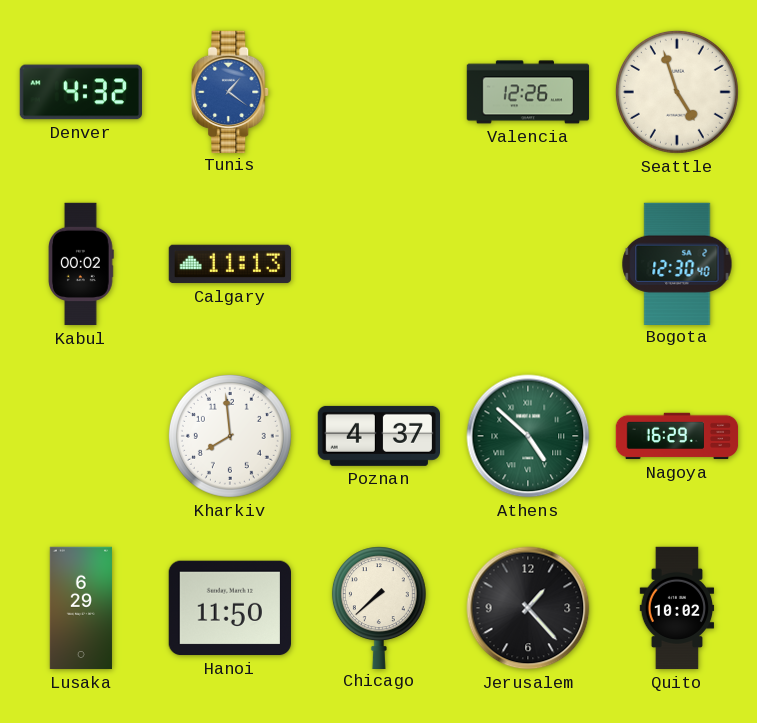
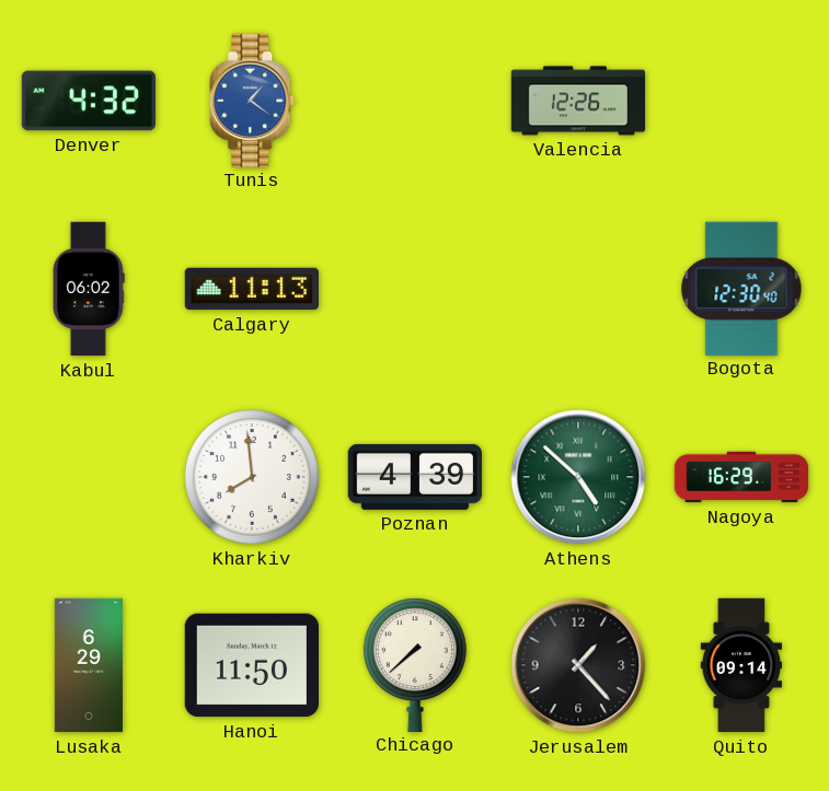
Seattle: 4:57 -> none (677, 92)
Kabul: 00:02 -> 06:02 (90, 289)
Poznan: 4:37 -> 4:39 (414, 477)
Quito: 10:02 -> 09:14 (741, 665)
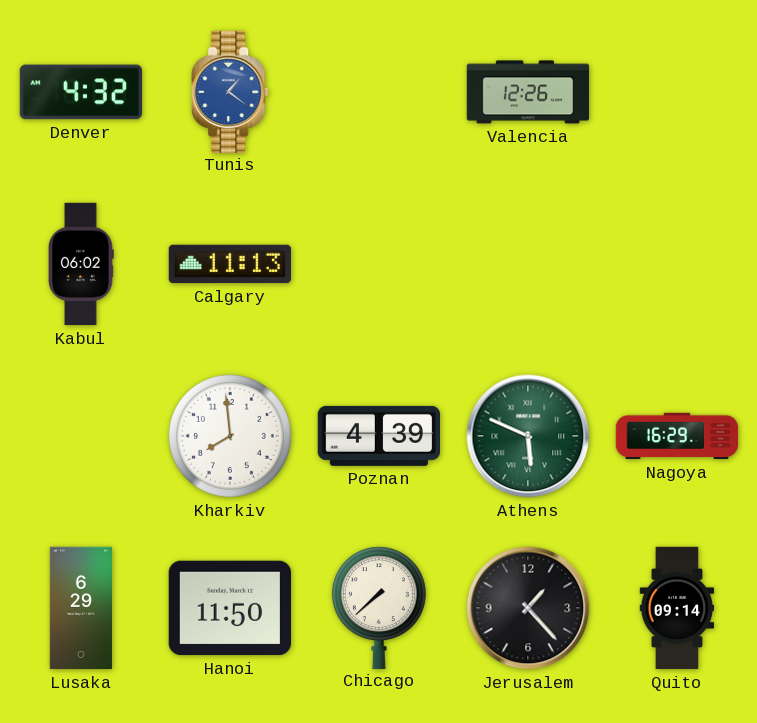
Bogota: 12:30 -> none (741, 288)
Athens: 4:52 -> 5:49 (528, 436)
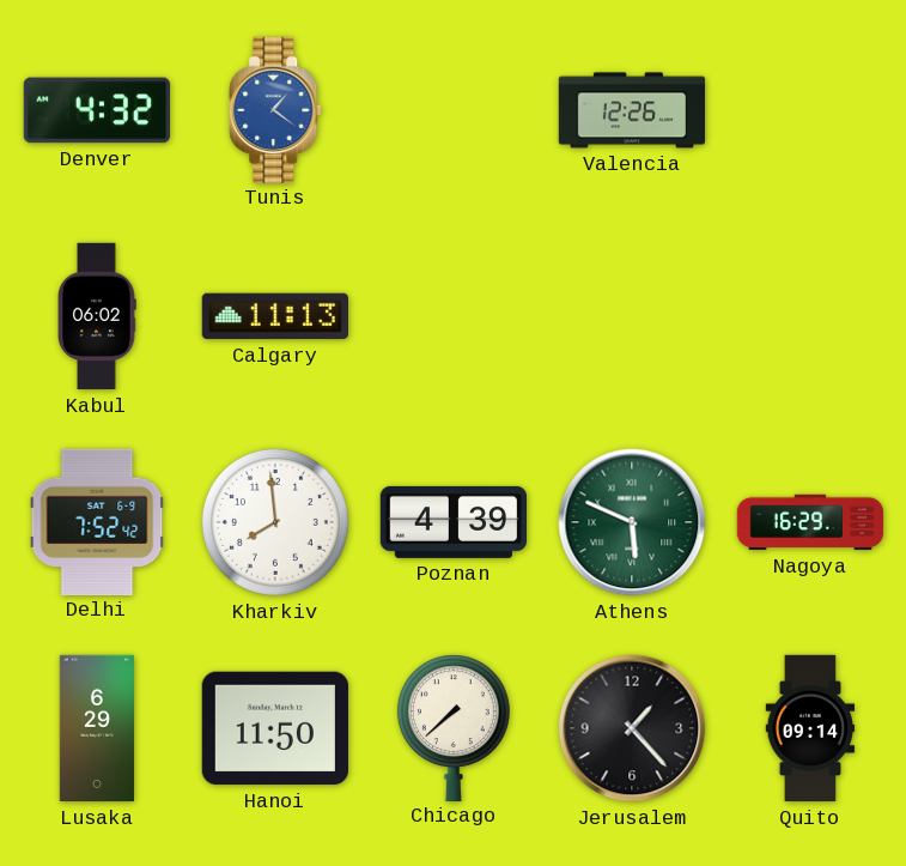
Delhi: none -> 7:52 (97, 521)
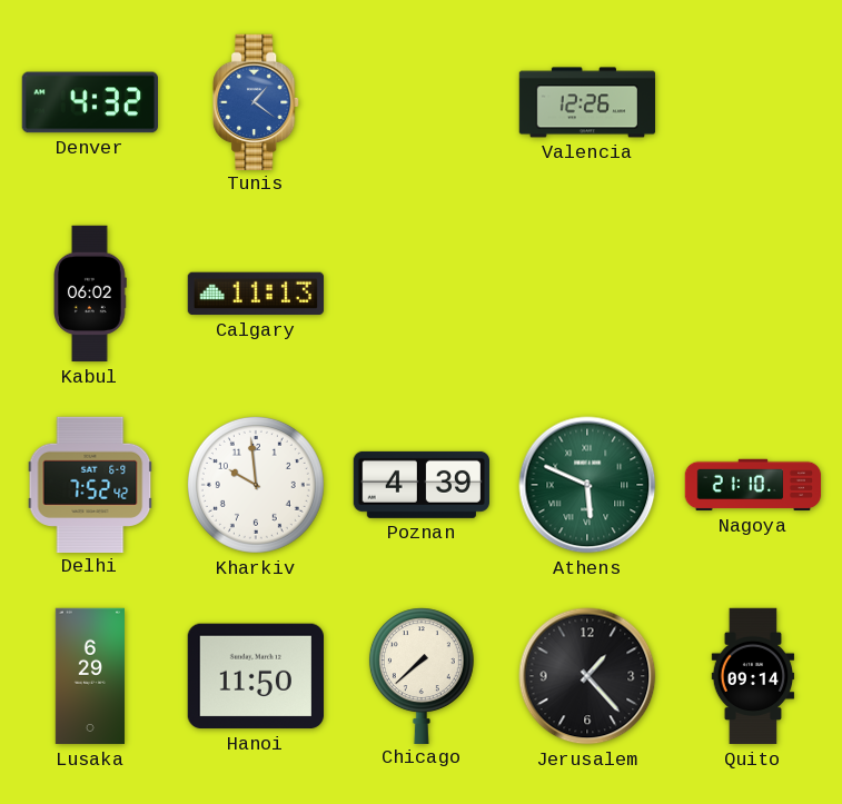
Kharkiv: 7:59 -> 9:59 (256, 485)
Nagoya: 16:29 -> 21:10 (753, 485)
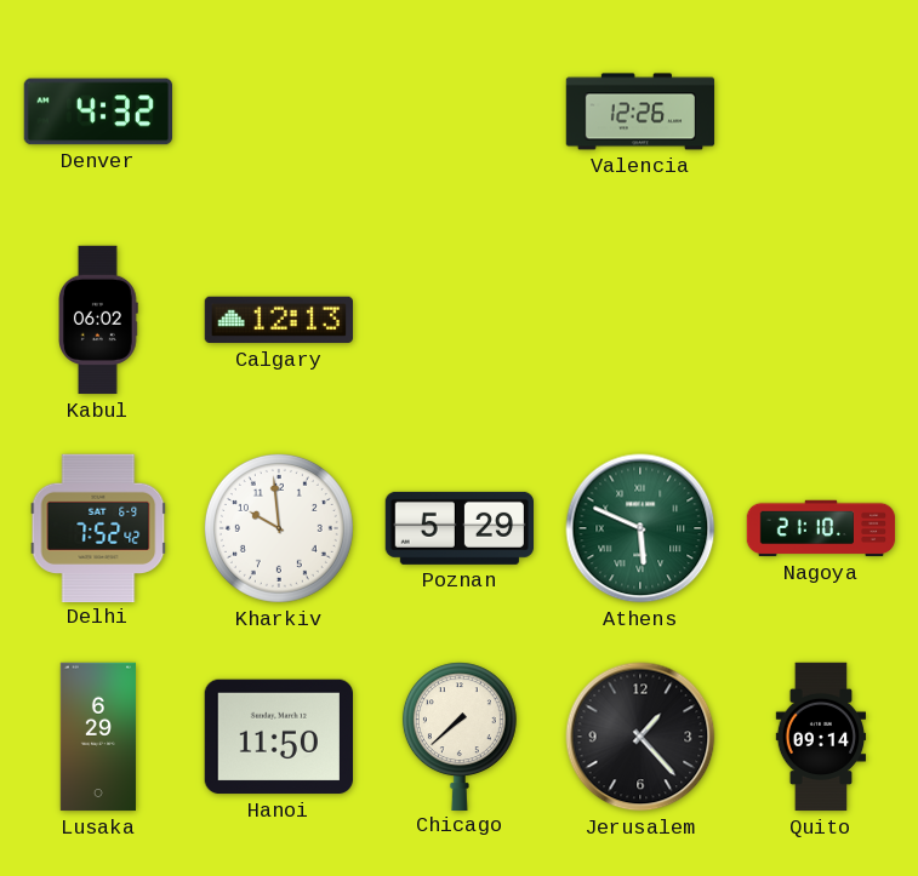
Tunis: 1:21 -> none (257, 101)
Calgary: 11:13 -> 12:13 (278, 320)
Poznan: 4:39 -> 5:29 (458, 528)
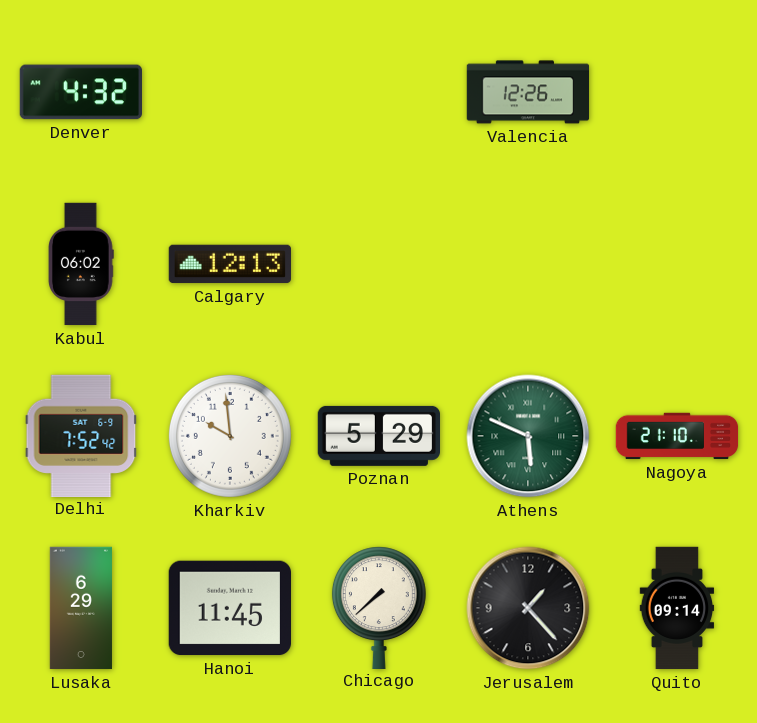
Hanoi: 11:50 -> 11:45 (229, 608)
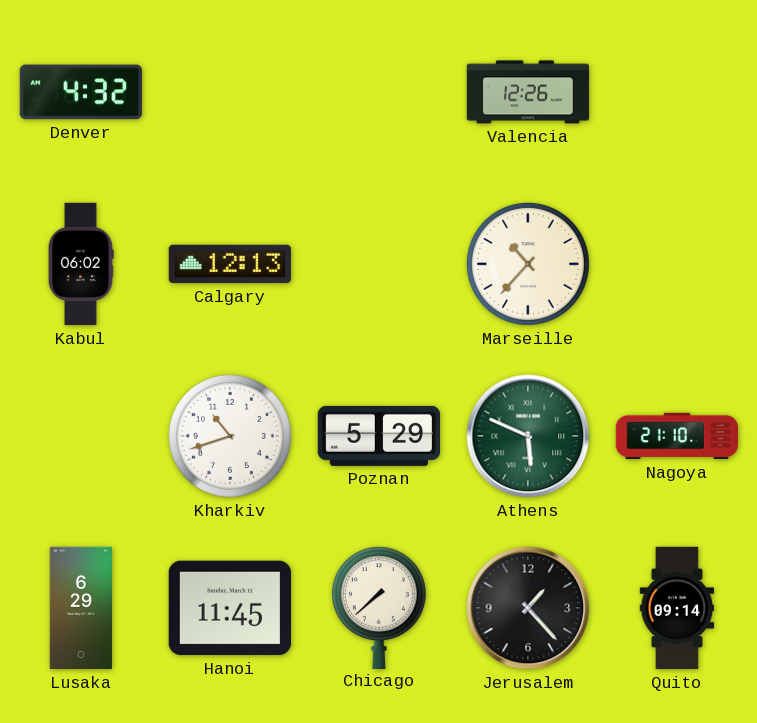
Marseille: none -> 10:37 (528, 264)
Delhi: 7:52 -> none (81, 435)
Kharkiv: 9:59 -> 10:42 (230, 436)
